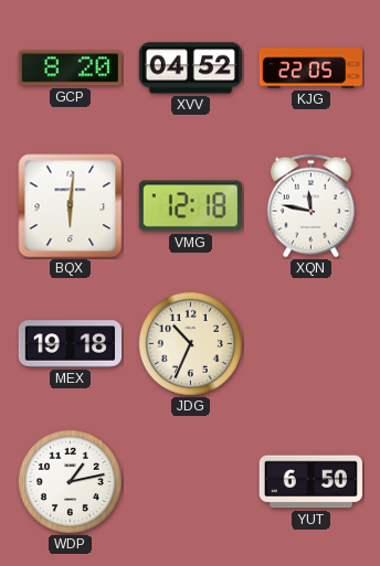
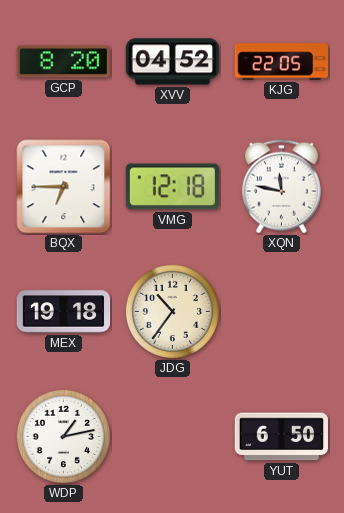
BQX: 6:01 -> 6:45 (64, 187)
JDG: 10:34 -> 10:36 (172, 311)
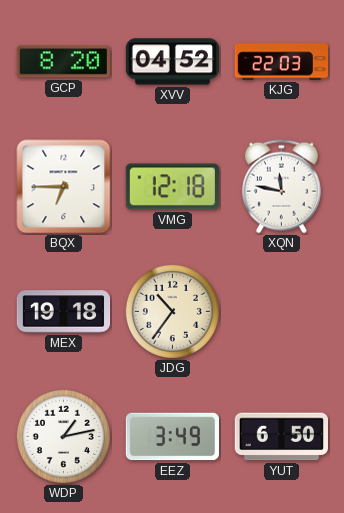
KJG: 22:05 -> 22:03 (282, 62)
EEZ: none -> 3:49 (172, 437)
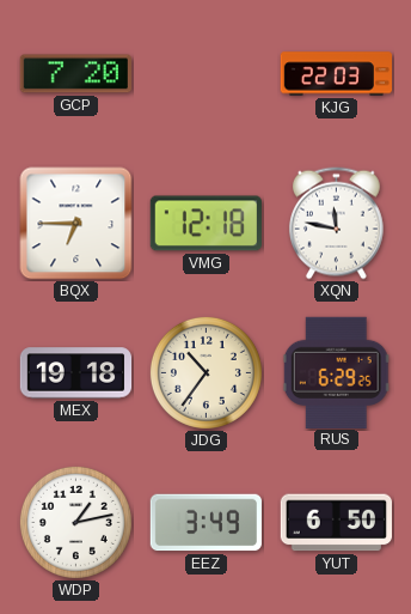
GCP: 8:20 -> 7:20 (75, 74)
XVV: 04:52 -> none (173, 62)
RUS: none -> 6:29 (336, 372)
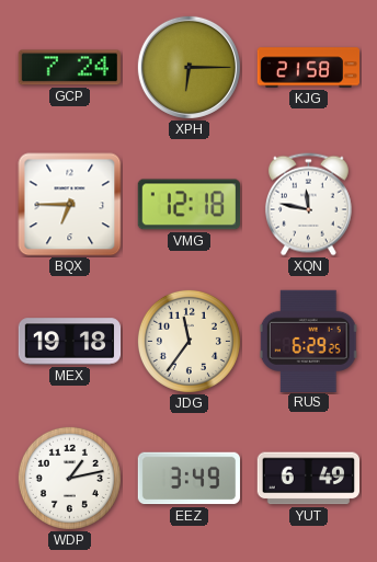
GCP: 7:20 -> 7:24 (69, 68)
XPH: none -> 6:15 (188, 67)
KJG: 22:03 -> 21:58 (309, 68)
JDG: 10:36 -> 11:36 (188, 341)
YUT: 6:50 -> 6:49 (308, 479)
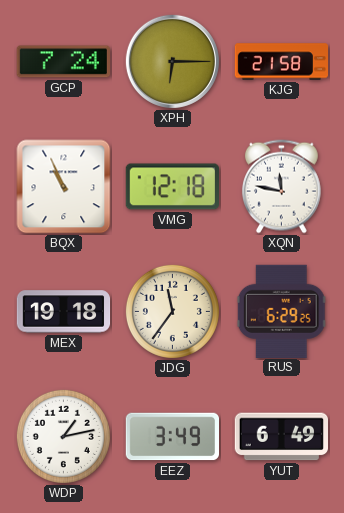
BQX: 6:45 -> 10:56 (64, 187)
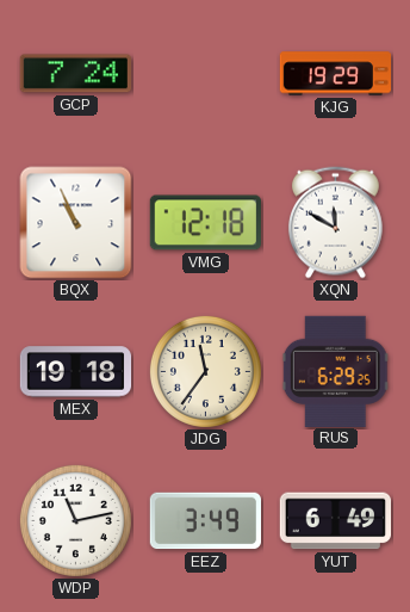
XPH: 6:15 -> none (172, 61)
KJG: 21:58 -> 19:29 (336, 74)
XQN: 11:47 -> 11:50 (335, 223)
WDP: 1:13 -> 11:13 (75, 520)
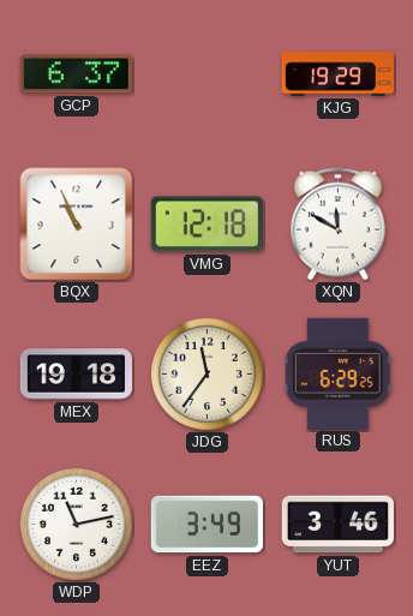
GCP: 7:24 -> 6:37 (76, 74)
YUT: 6:49 -> 3:46 (337, 525)
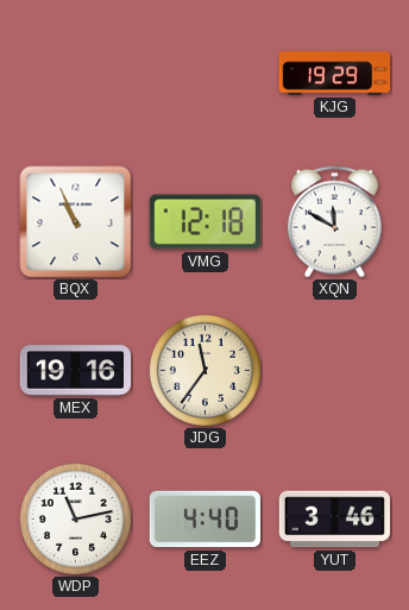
GCP: 6:37 -> none (76, 74)
MEX: 19:18 -> 19:16 (76, 371)
RUS: 6:29 -> none (337, 373)
EEZ: 3:49 -> 4:40 (204, 520)
